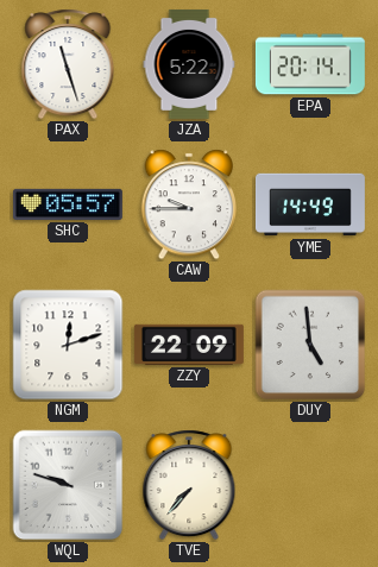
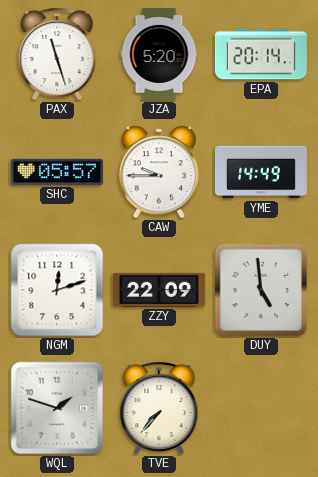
JZA: 5:22 -> 5:20 (159, 54)
WQL: 9:48 -> 1:48 (57, 408)
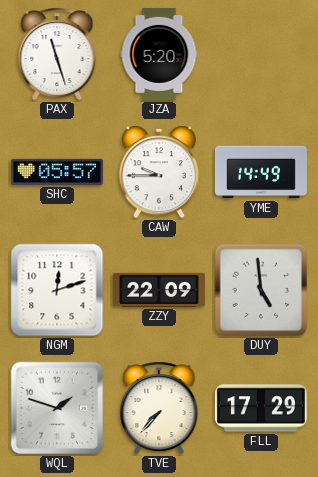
EPA: 20:14 -> none (261, 54)
FLL: none -> 17:29 (261, 408)
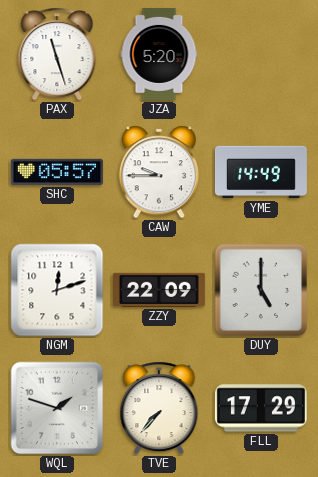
DUY: 4:59 -> 5:00 (261, 290)
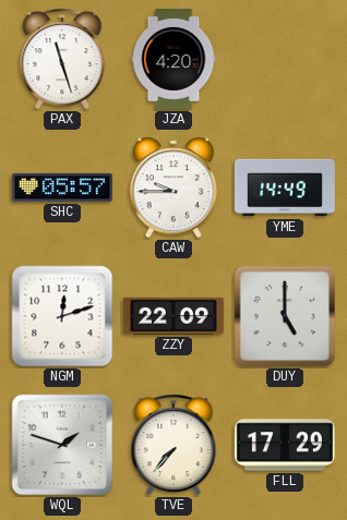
JZA: 5:20 -> 4:20 (174, 59)
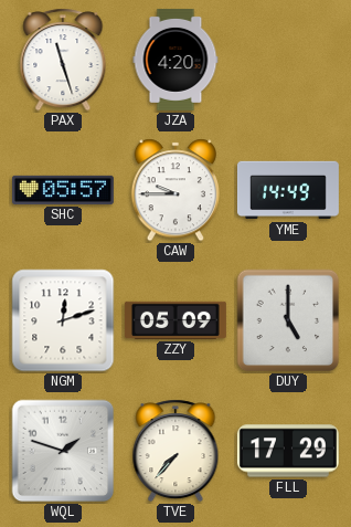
ZZY: 22:09 -> 05:09 (175, 320)
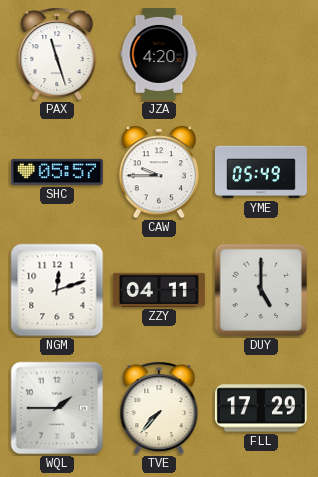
YME: 14:49 -> 05:49 (261, 172)
ZZY: 05:09 -> 04:11 (159, 290)
WQL: 1:48 -> 1:45 (57, 408)
